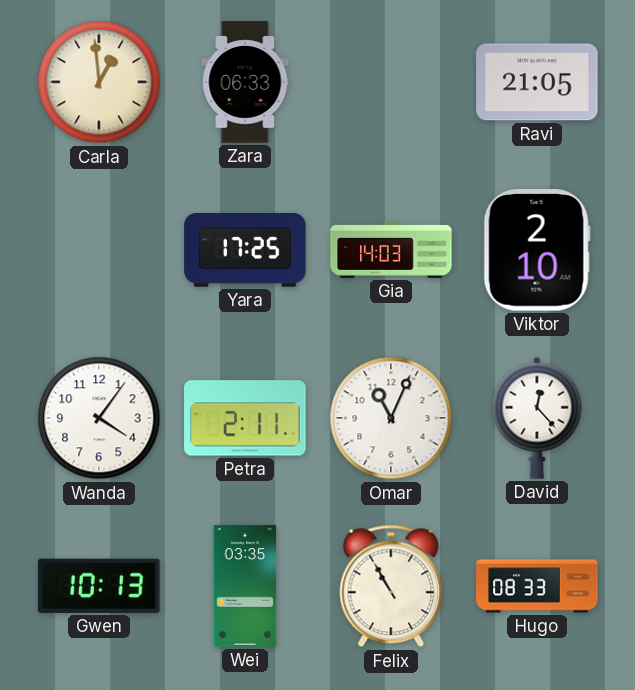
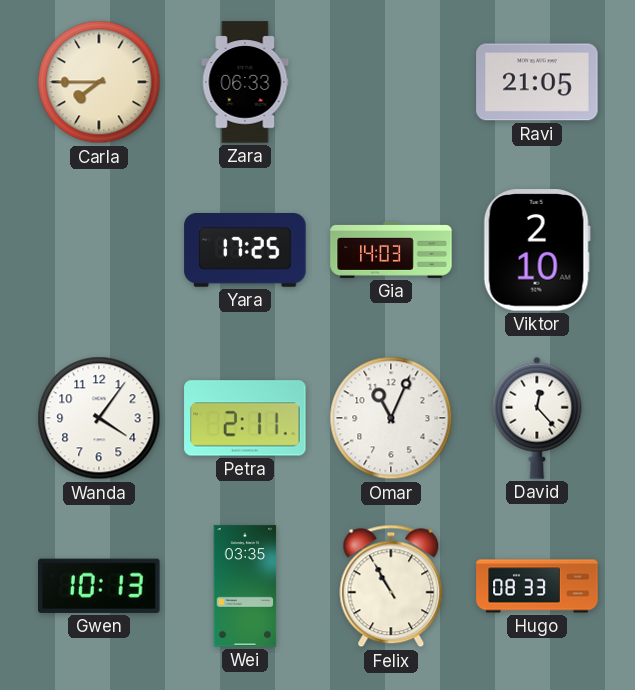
Carla: 12:59 -> 7:45 (99, 82)
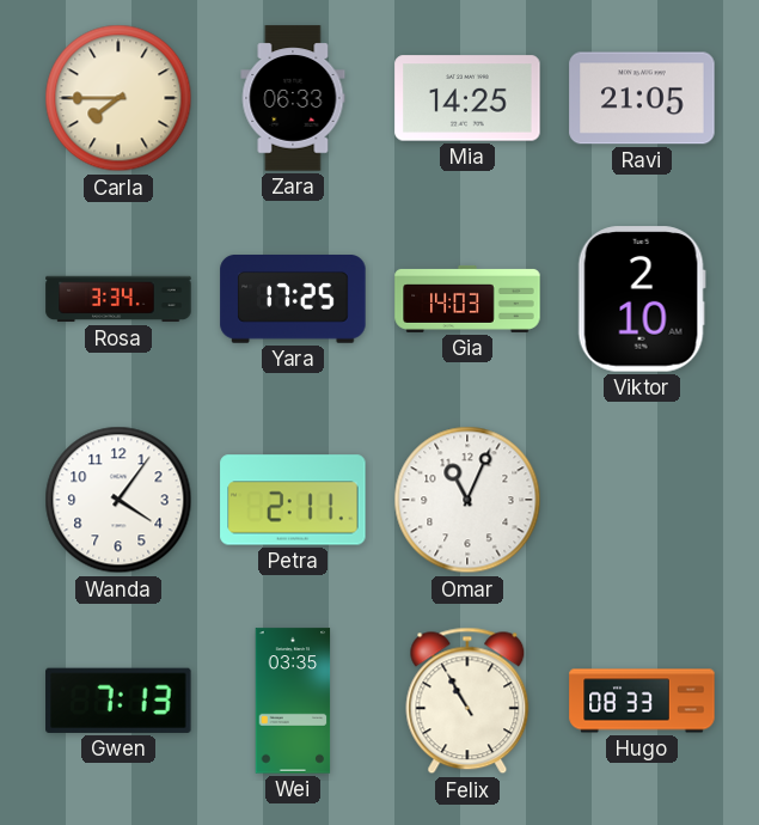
Mia: none -> 14:25 (467, 98)
Rosa: none -> 3:34 (118, 299)
David: 12:23 -> none (537, 418)
Gwen: 10:13 -> 7:13 (118, 701)
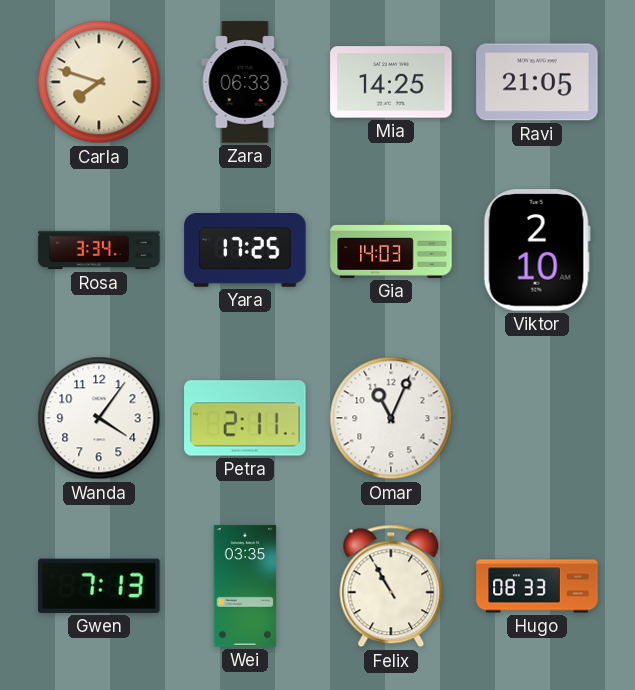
Carla: 7:45 -> 7:48 (99, 82)
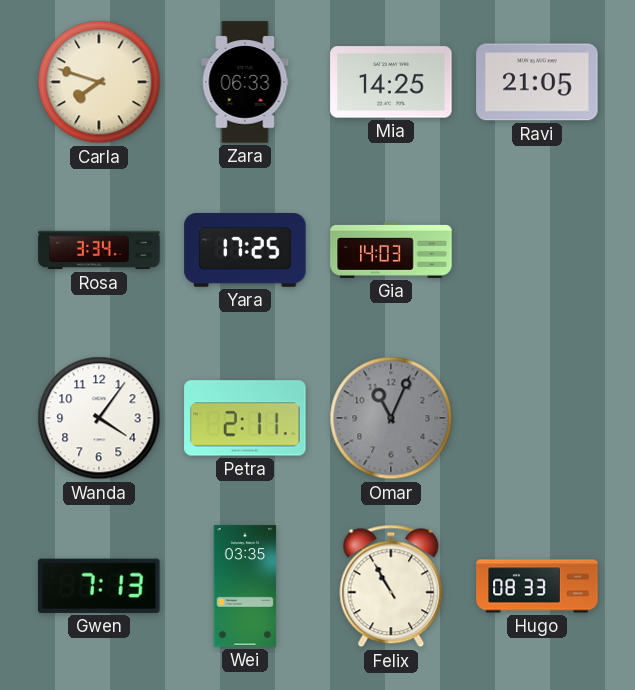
Viktor: 2:10 -> none (537, 250)
Omar dial: white -> grey (391, 418)
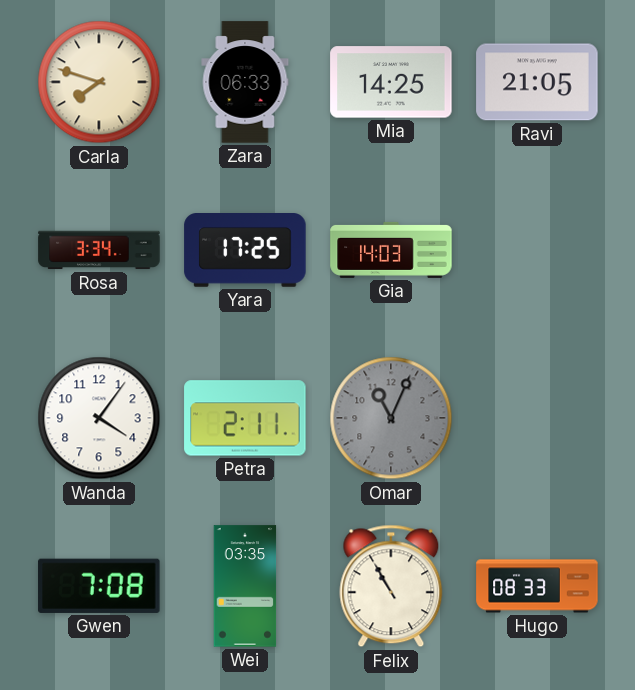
Gwen: 7:13 -> 7:08 (99, 586)
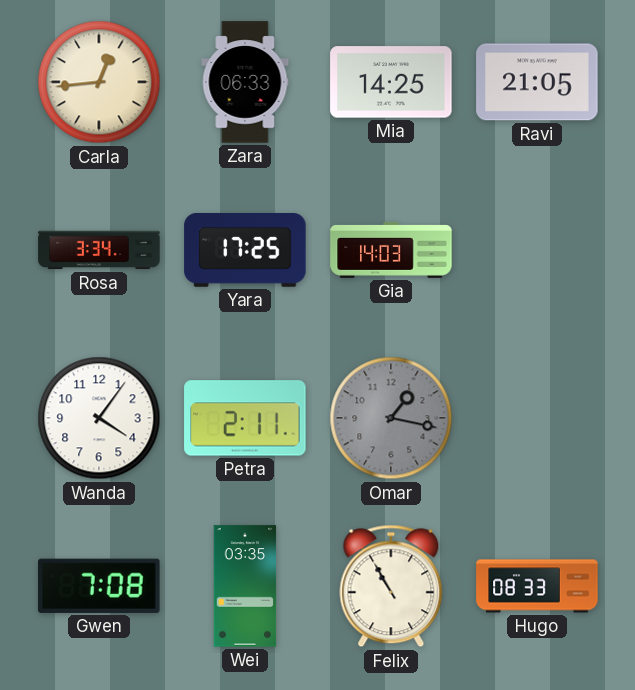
Carla: 7:48 -> 12:44 (99, 82)
Omar: 11:04 -> 1:17 (391, 418)
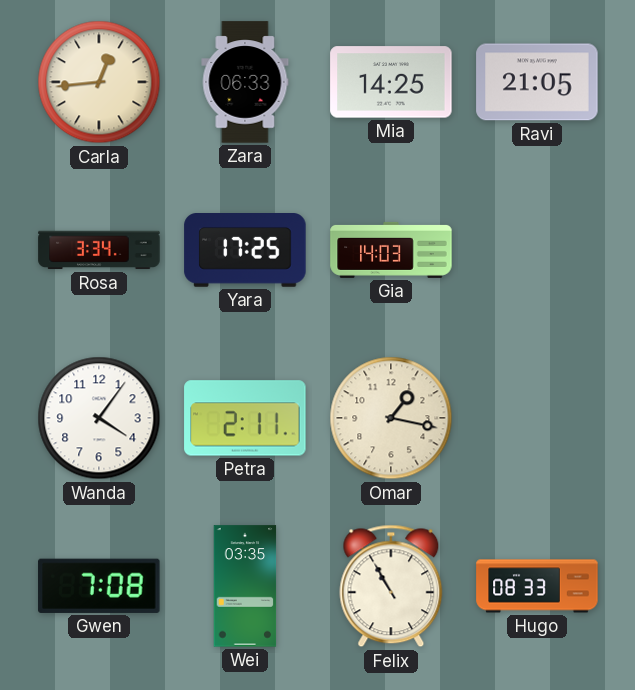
Omar dial: grey -> cream (391, 418)
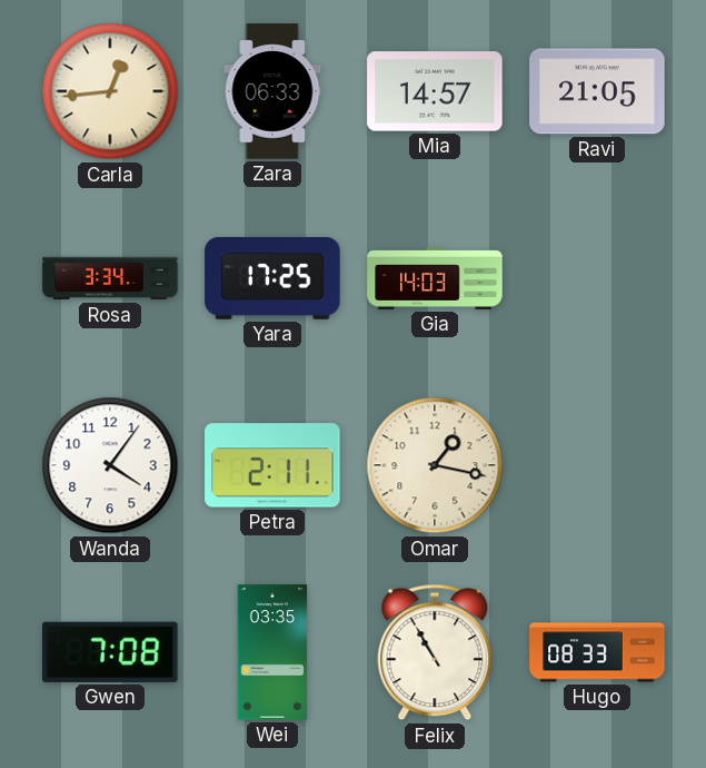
Mia: 14:25 -> 14:57 (435, 91)
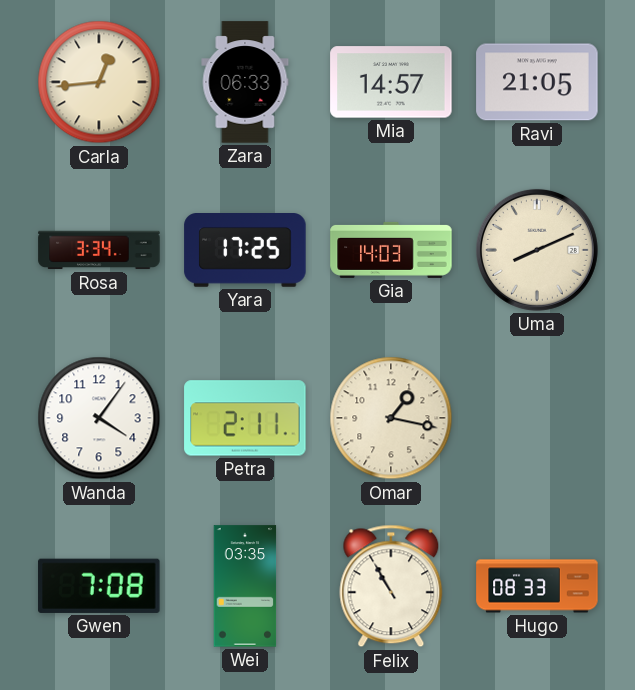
Uma: none -> 8:11 (537, 250)
